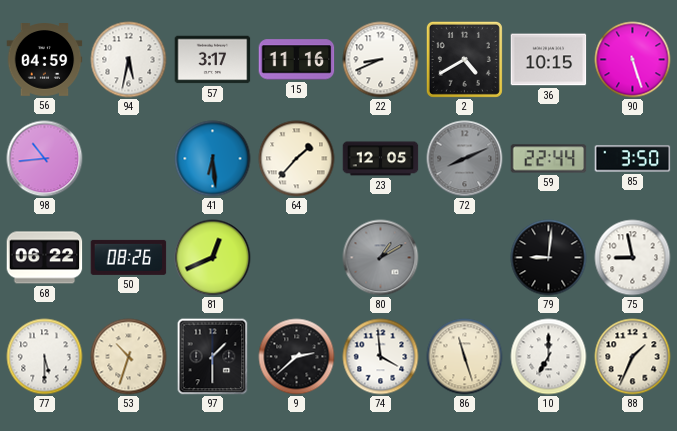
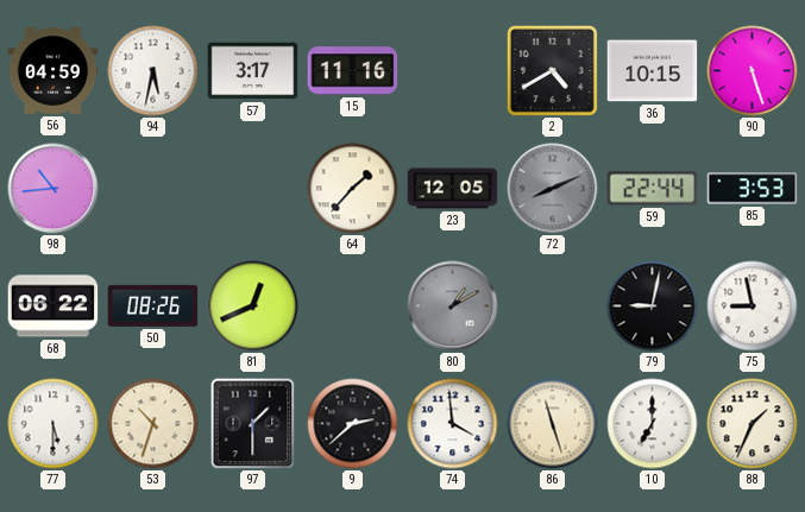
22: 8:41 -> none (381, 60)
41: 6:29 -> none (213, 159)
85: 3:50 -> 3:53 (753, 189)
79: 9:01 -> 9:02 (653, 306)
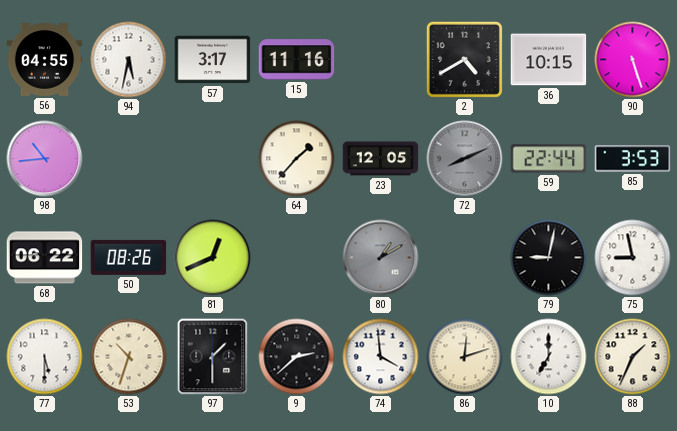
56: 04:59 -> 04:55 (45, 60)
86: 11:27 -> 12:12 (465, 357)
